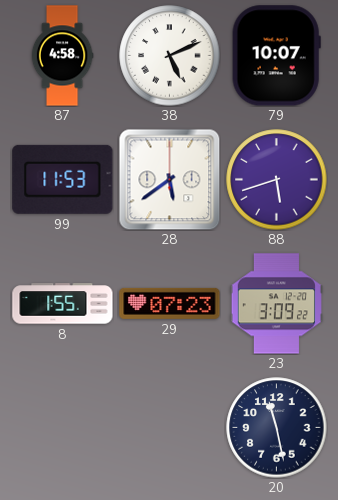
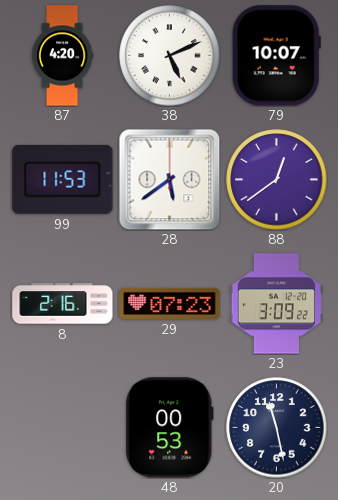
87: 4:58 -> 4:20 (62, 56)
88: 5:42 -> 12:39 (277, 180)
8: 1:55 -> 2:16 (63, 304)
48: none -> 00:53 (170, 428)
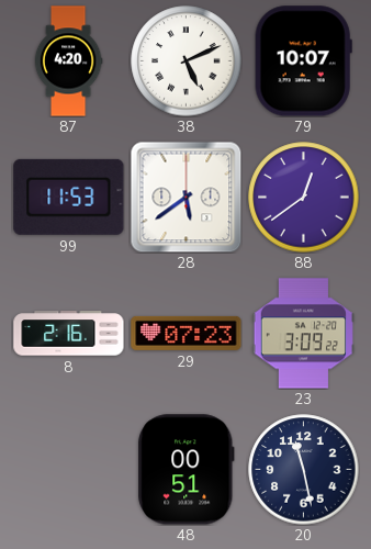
48: 00:53 -> 00:51 (187, 470)
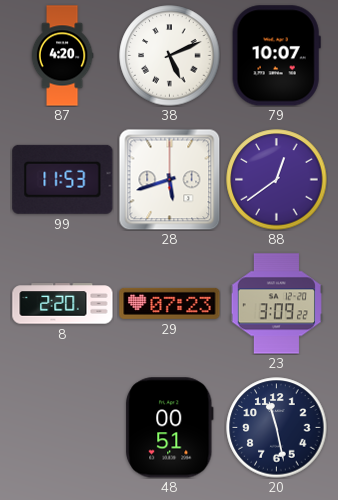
28: 5:39 -> 5:42 (169, 179)
8: 2:16 -> 2:20 (63, 304)
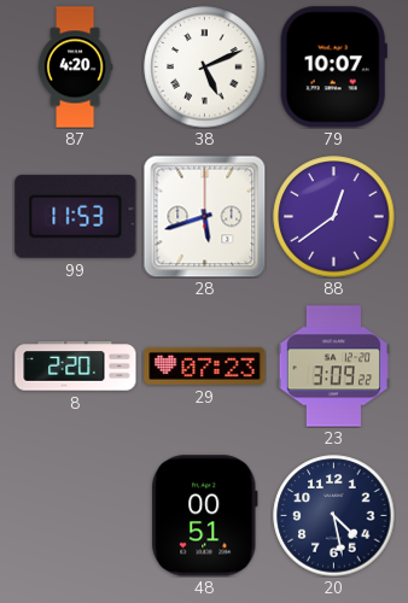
20: 11:28 -> 4:28 (334, 516)
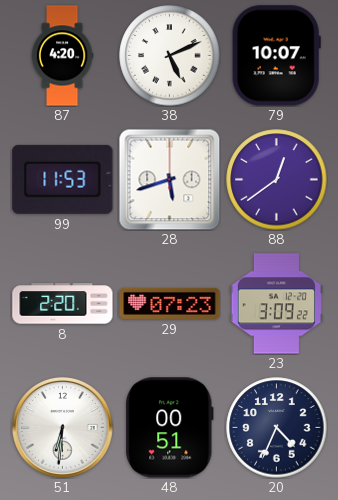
51: none -> 6:31 (63, 428)
20: 4:28 -> 4:34 (277, 428)
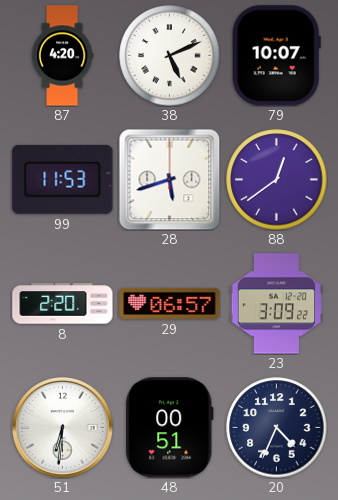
29: 07:23 -> 06:57 (170, 303)
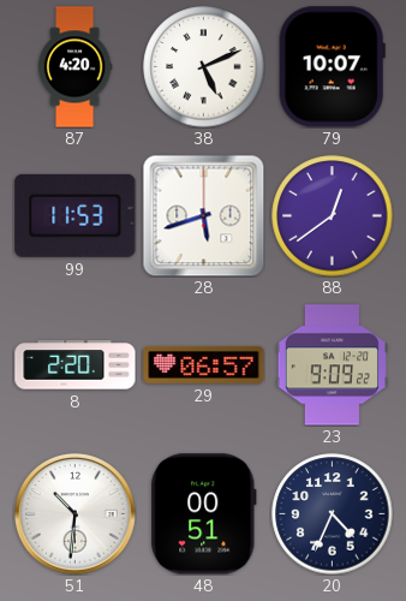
23: 3:09 -> 9:09 (332, 365)
51: 6:31 -> 10:31 (76, 514)
